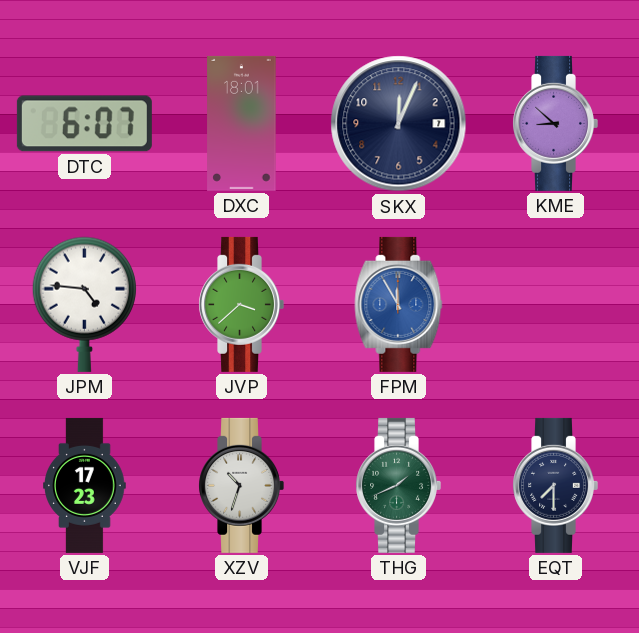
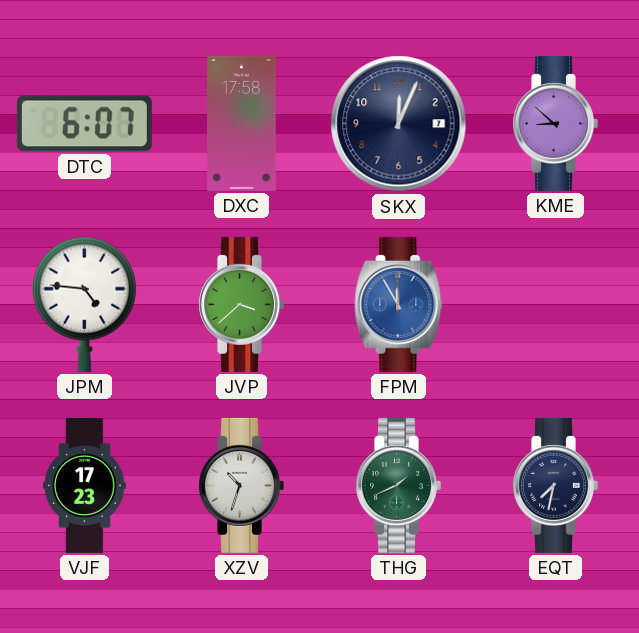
DXC: 18:01 -> 17:58 (242, 123)
EQT: 7:30 -> 7:32 (555, 485)
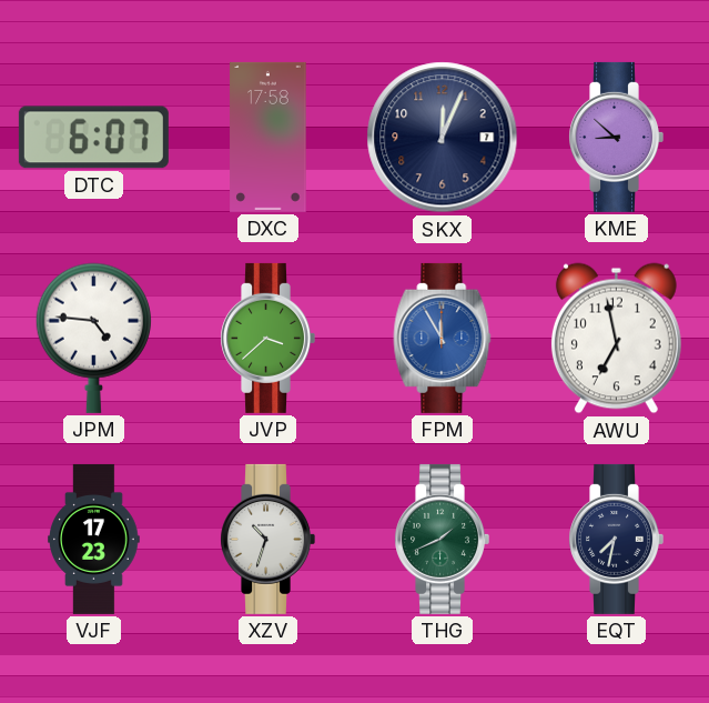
AWU: none -> 6:58 (616, 339)
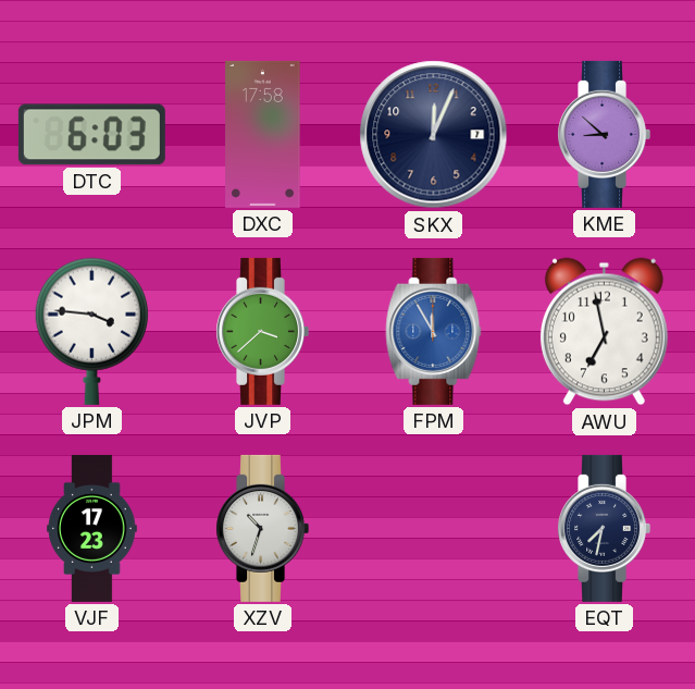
DTC: 6:07 -> 6:03 (91, 135)
JPM: 4:46 -> 3:46 (91, 331)
THG: 1:41 -> none (442, 539)
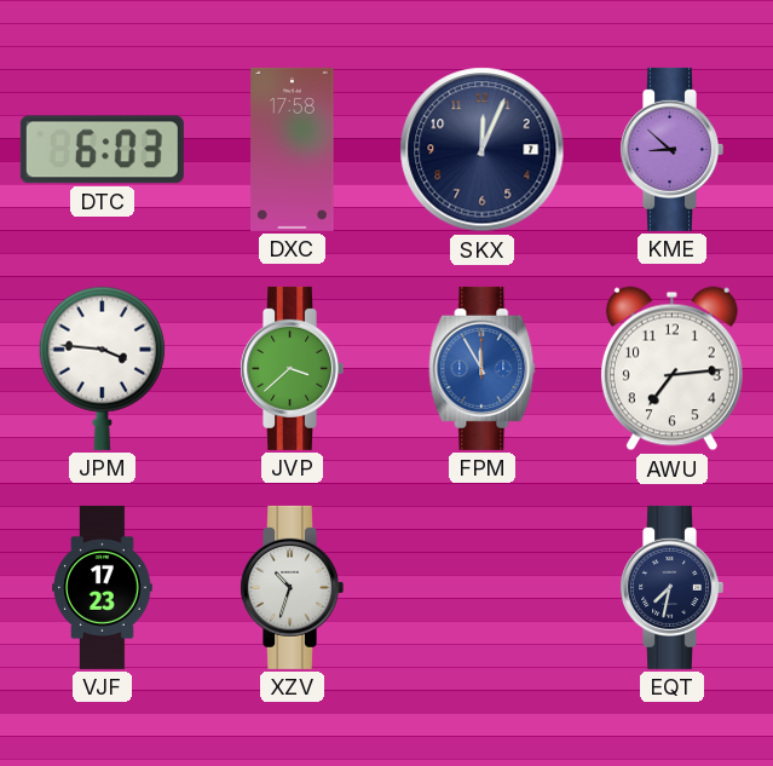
AWU: 6:58 -> 7:14 (671, 369)
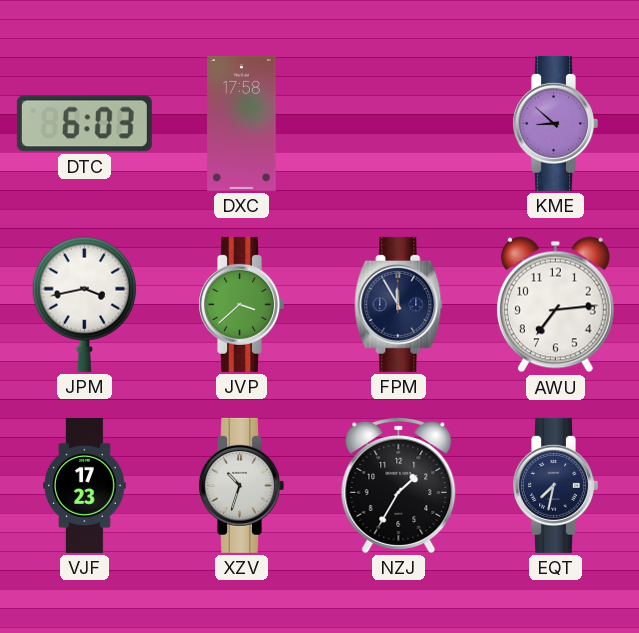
SKX: 12:04 -> none (483, 150)
JPM: 3:46 -> 3:43 (84, 304)
FPM dial: blue -> navy (399, 304)
NZJ: none -> 1:35 (399, 485)
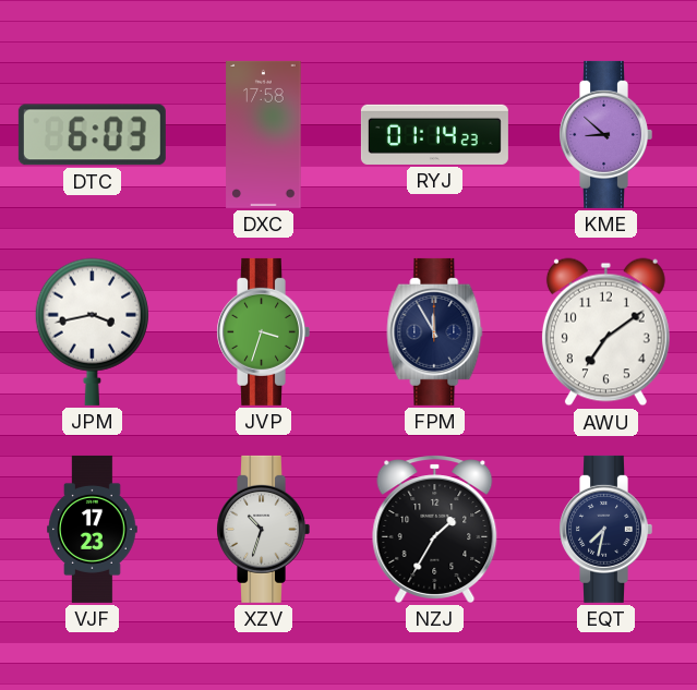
RYJ: none -> 01:14 (434, 134)
JVP: 3:38 -> 3:33 (263, 331)
AWU: 7:14 -> 7:09 (605, 332)
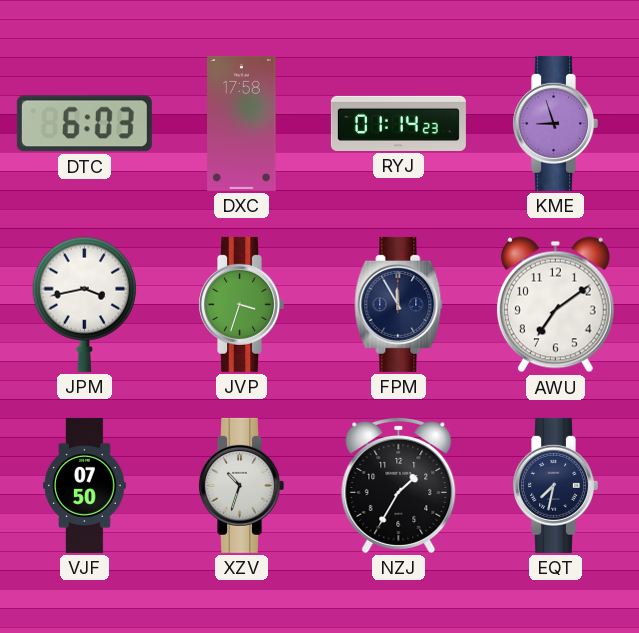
KME: 8:52 -> 8:57 (555, 123)
VJF: 17:23 -> 07:50 (85, 485)
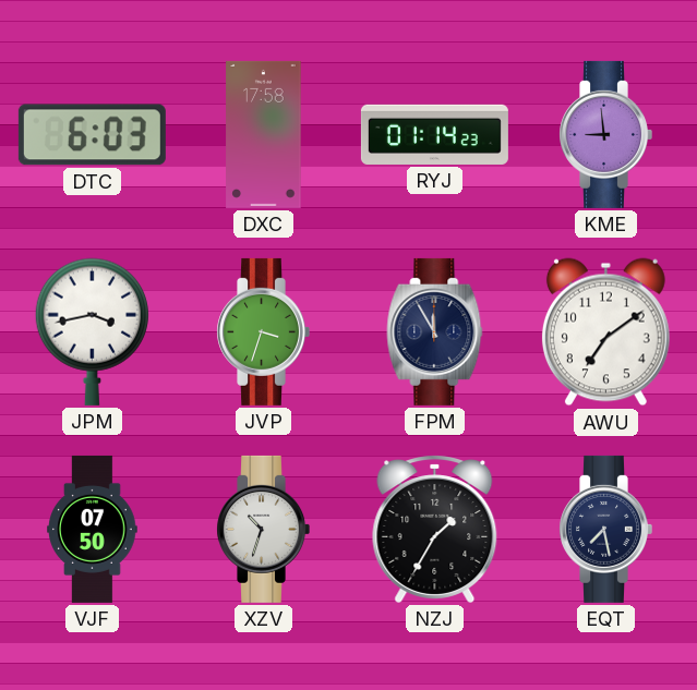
KME: 8:57 -> 8:59 (605, 134)
EQT: 7:32 -> 7:28 (605, 529)
